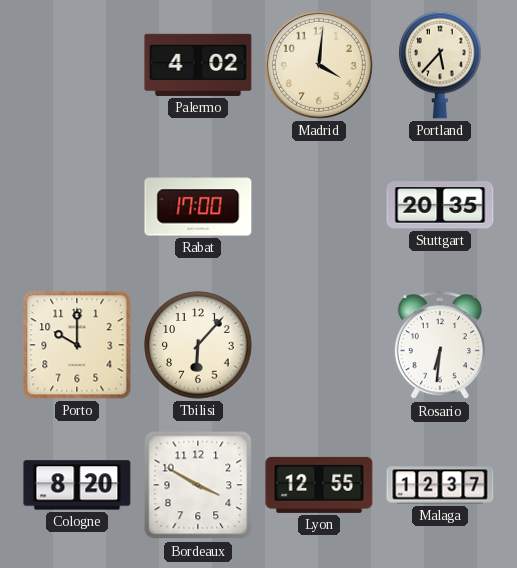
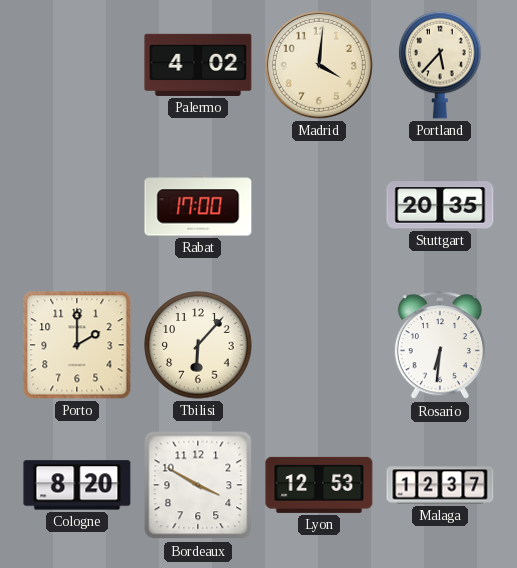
Porto: 10:00 -> 2:00 (77, 345)
Lyon: 12:55 -> 12:53 (319, 485)
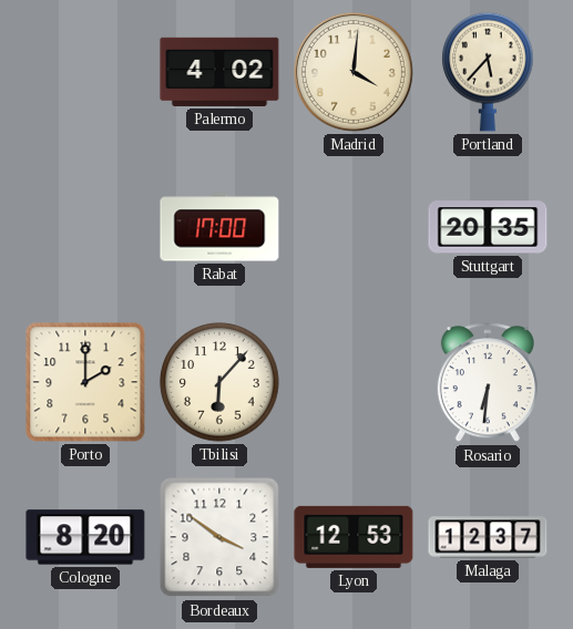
Bordeaux: 3:50 -> 3:51 (219, 537)
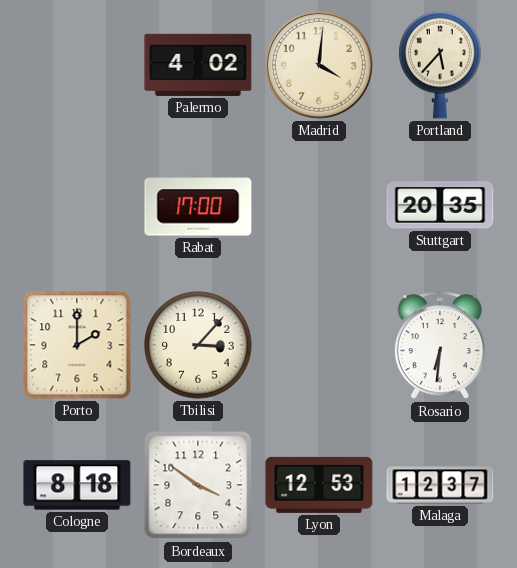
Tbilisi: 6:07 -> 3:07 (198, 345)
Cologne: 8:20 -> 8:18 (77, 485)
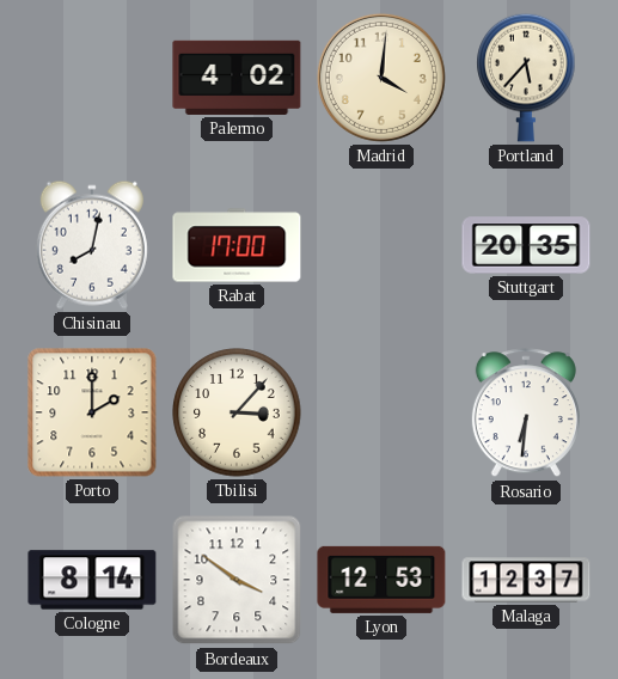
Chisinau: none -> 8:02 (92, 245)
Cologne: 8:18 -> 8:14 (92, 580)
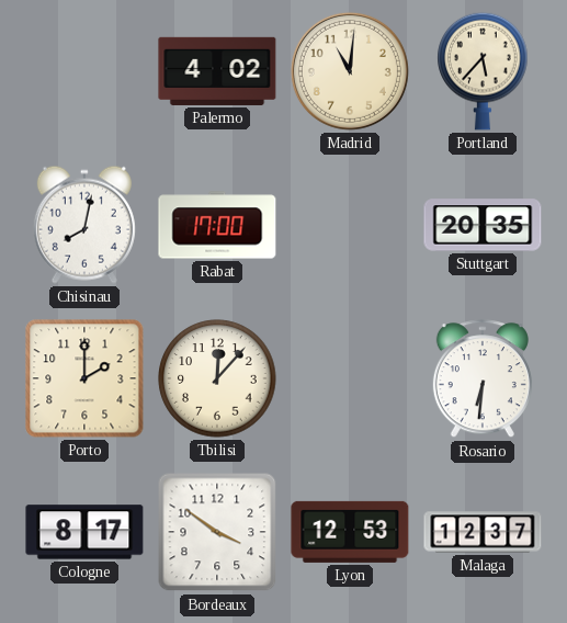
Madrid: 4:01 -> 11:01 (350, 71)
Tbilisi: 3:07 -> 12:07 (217, 378)
Cologne: 8:14 -> 8:17 (84, 532)
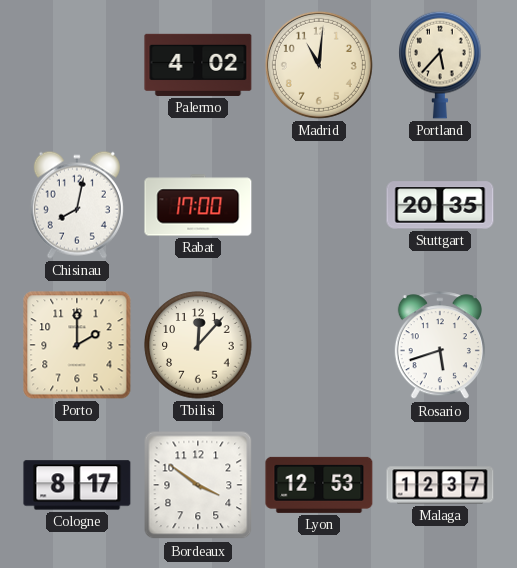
Rosario: 6:31 -> 5:42 (440, 346)
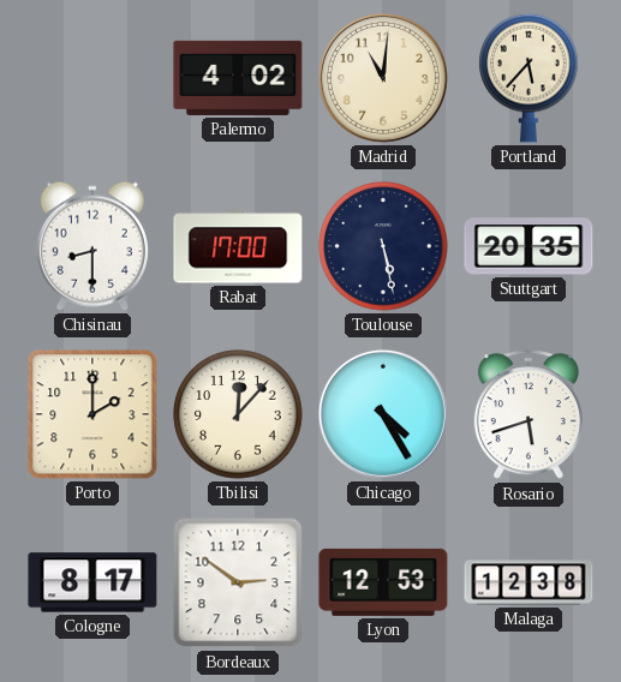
Chisinau: 8:02 -> 8:30 (92, 246)
Toulouse: none -> 5:28 (383, 246)
Chicago: none -> 4:25 (383, 414)
Bordeaux: 3:51 -> 2:51 (238, 582)
Malaga: 12:37 -> 12:38 (529, 582)
